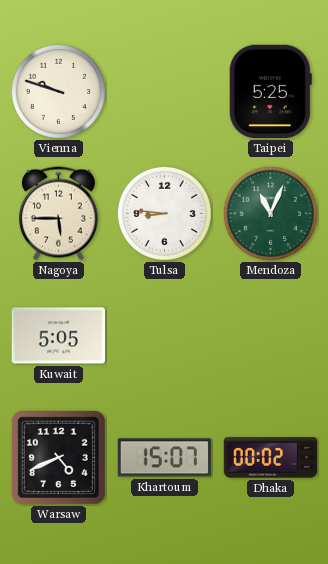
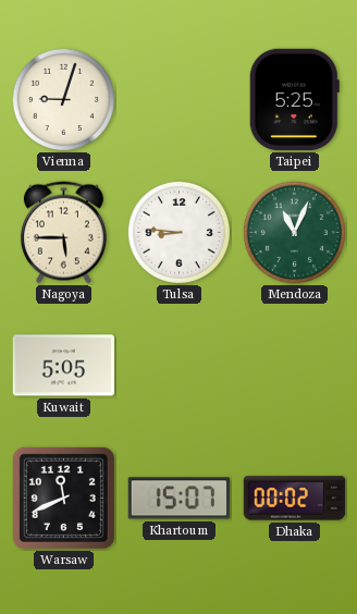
Vienna: 9:48 -> 9:03 (63, 99)
Warsaw: 4:41 -> 11:41 (63, 498)
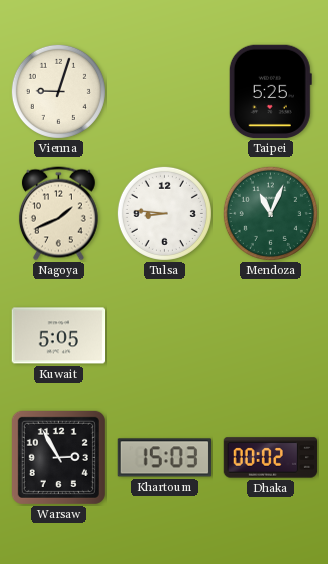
Nagoya: 5:45 -> 1:41 (58, 214)
Warsaw: 11:41 -> 2:55 (58, 457)
Khartoum: 15:07 -> 15:03 (165, 458)
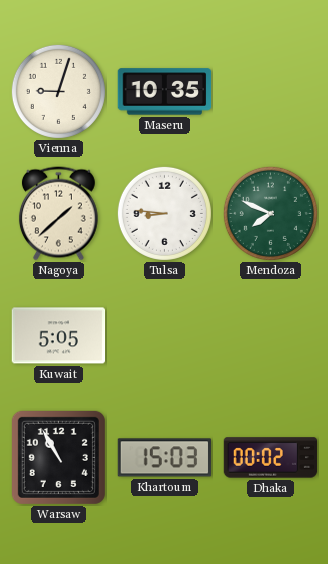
Maseru: none -> 10:35 (165, 92)
Taipei: 5:25 -> none (270, 92)
Nagoya: 1:41 -> 1:38 (58, 214)
Mendoza: 11:04 -> 7:49 (270, 213)
Warsaw: 2:55 -> 10:55 (58, 457)
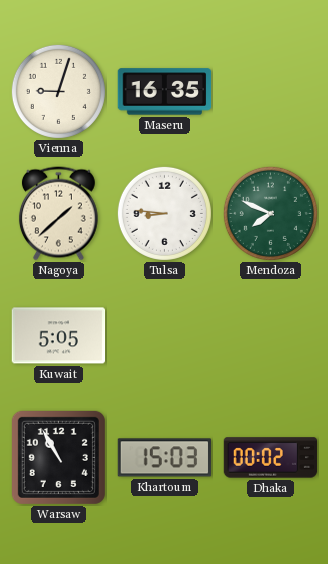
Maseru: 10:35 -> 16:35 (165, 92)
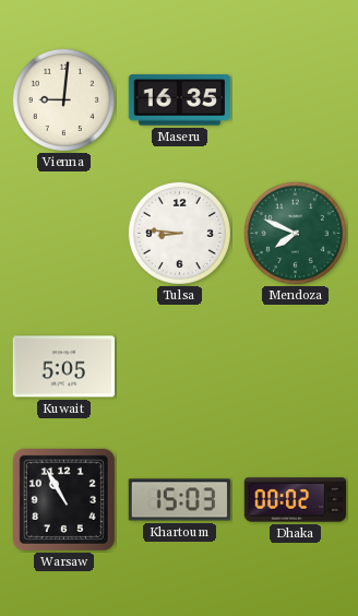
Vienna: 9:03 -> 9:01 (63, 99)
Nagoya: 1:38 -> none (58, 214)
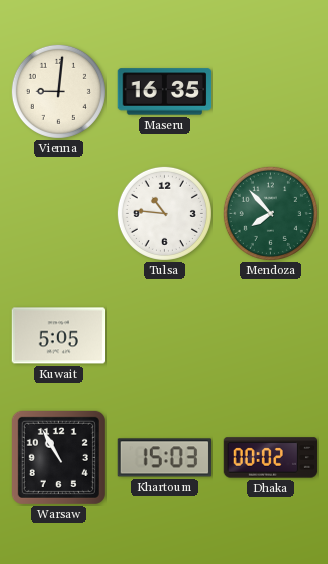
Tulsa: 8:46 -> 10:46 (164, 213)
Mendoza: 7:49 -> 7:53 (270, 213)
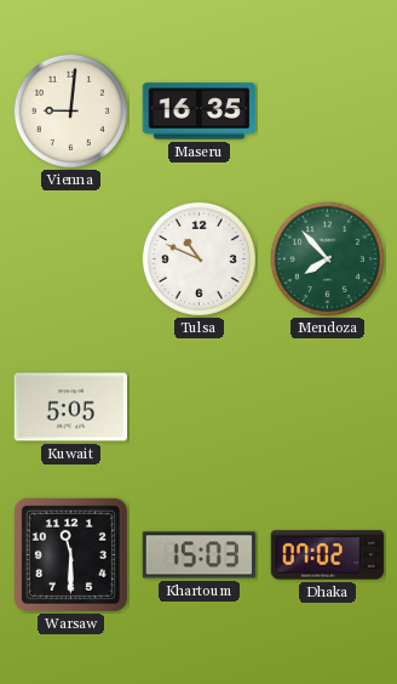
Tulsa: 10:46 -> 10:49 (198, 258)
Warsaw: 10:55 -> 11:30 (70, 554)
Dhaka: 00:02 -> 07:02 (328, 555)
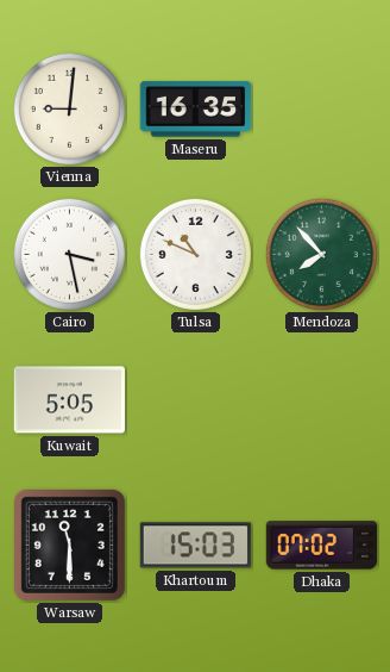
Cairo: none -> 3:28 (69, 254)
